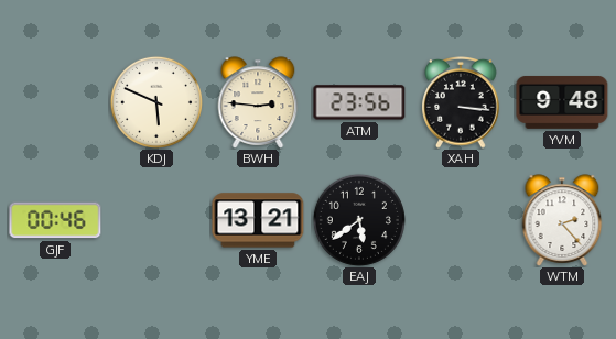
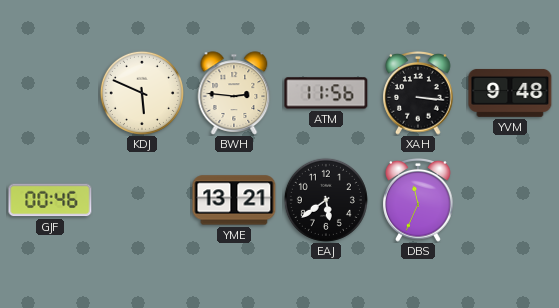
ATM: 23:56 -> 11:56 (326, 93)
DBS: none -> 11:34 (418, 201)
WTM: 2:23 -> none (562, 220)
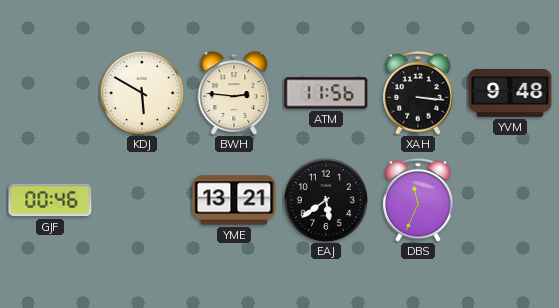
KDJ: 5:49 -> 5:50 (142, 93)
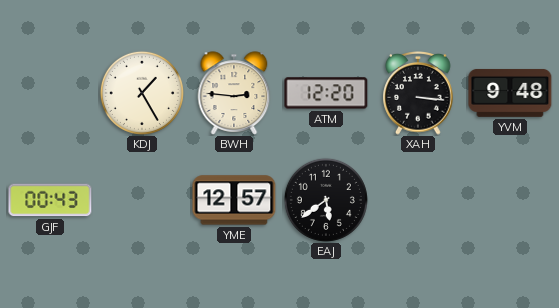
KDJ: 5:50 -> 1:25 (142, 93)
ATM: 11:56 -> 12:20 (326, 93)
GJF: 00:46 -> 00:43 (50, 200)
YME: 13:21 -> 12:57 (234, 200)
DBS: 11:34 -> none (418, 201)
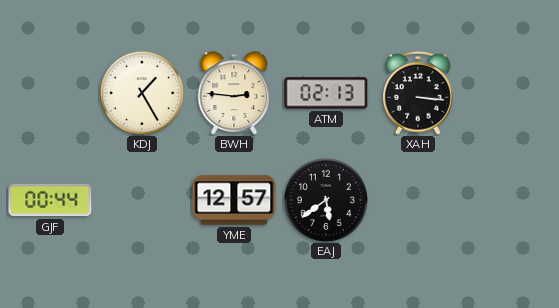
ATM: 12:20 -> 02:13 (326, 93)
YVM: 9:48 -> none (510, 93)
GJF: 00:43 -> 00:44 (50, 200)
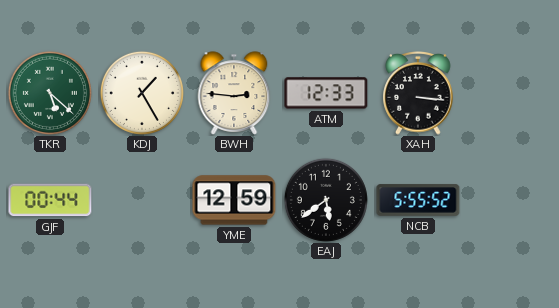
TKR: none -> 5:22 (50, 93)
ATM: 02:13 -> 12:33 (326, 93)
YME: 12:57 -> 12:59 (234, 200)
NCB: none -> 5:55 (418, 200)
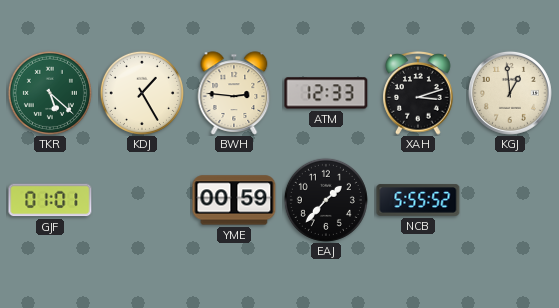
XAH: 3:16 -> 3:12 (418, 94)
KGJ: none -> 12:59 (510, 93)
GJF: 00:44 -> 01:01 (50, 200)
YME: 12:59 -> 00:59 (234, 200)
EAJ: 5:39 -> 1:37 (326, 200)
